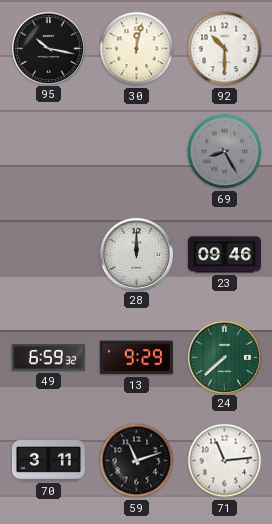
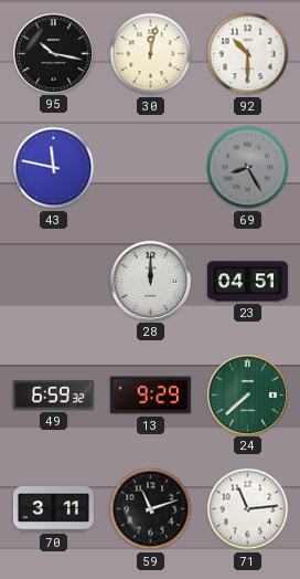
43: none -> 11:47 (54, 168)
23: 09:46 -> 04:51 (247, 282)
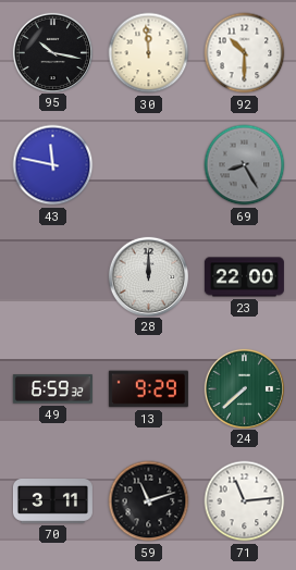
30: 12:02 -> 11:59 (149, 53)
23: 04:51 -> 22:00 (244, 277)
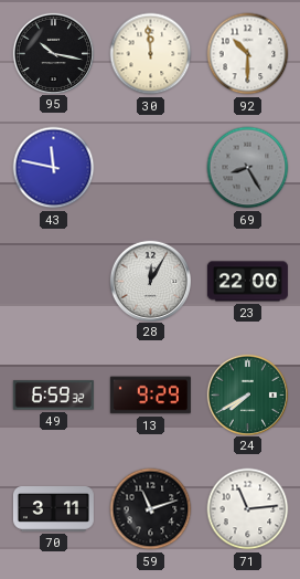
28: 12:00 -> 12:05 (150, 281)
24: 7:38 -> 7:40 (247, 394)
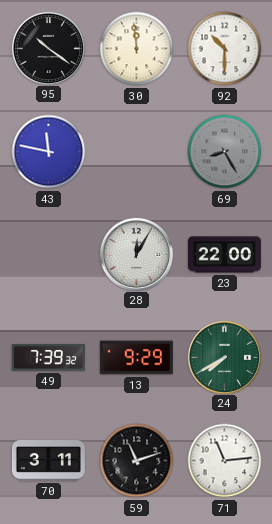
95: 10:17 -> 10:21 (48, 48)
49: 6:59 -> 7:39 (48, 358)
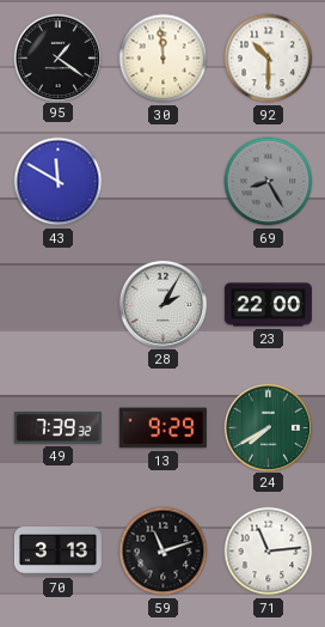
95: 10:21 -> 1:21 (57, 57)
43: 11:47 -> 11:50 (59, 182)
28: 12:05 -> 2:05 (162, 304)
70: 3:11 -> 3:13 (57, 552)
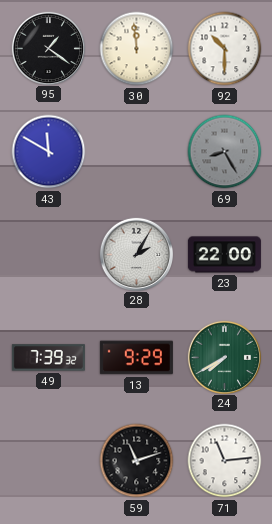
70: 3:13 -> none (57, 552)
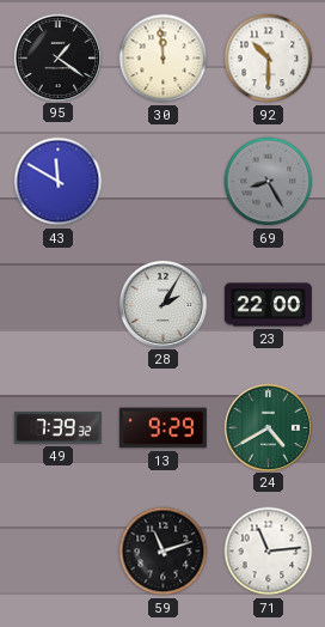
24: 7:40 -> 4:40 (268, 427)
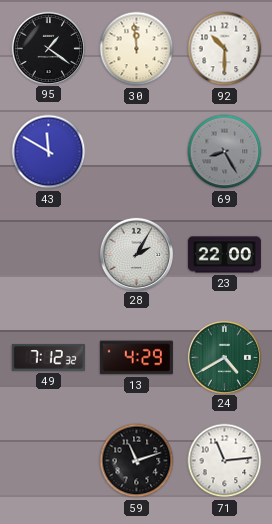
49: 7:39 -> 7:12 (48, 358)
13: 9:29 -> 4:29 (136, 358)
